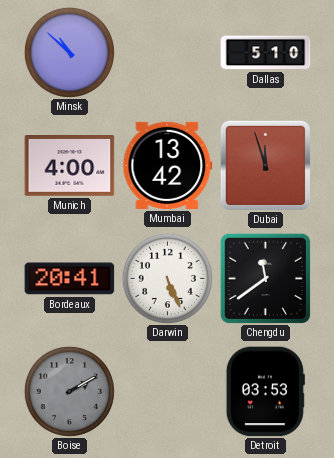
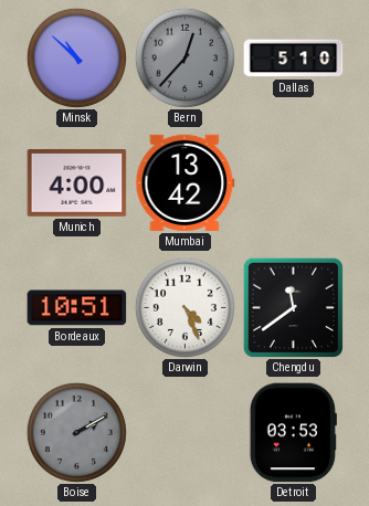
Bern: none -> 12:37 (184, 57)
Dubai: 11:57 -> none (265, 165)
Bordeaux: 20:41 -> 10:51 (77, 308)
Darwin: 5:26 -> 4:26 (184, 307)
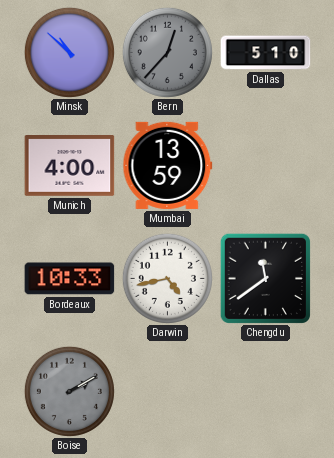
Mumbai: 13:42 -> 13:59 (168, 165)
Bordeaux: 10:51 -> 10:33 (70, 279)
Darwin: 4:26 -> 4:43 (167, 278)
Detroit: 03:53 -> none (293, 433)
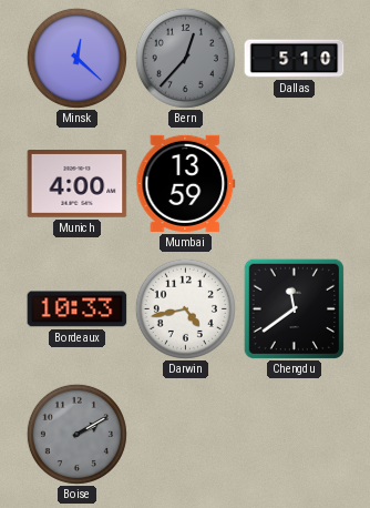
Minsk: 10:52 -> 12:22 (76, 58)
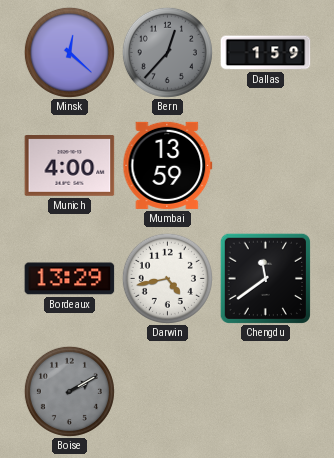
Dallas: 5:10 -> 1:59 (266, 53)
Bordeaux: 10:33 -> 13:29 (70, 279)
